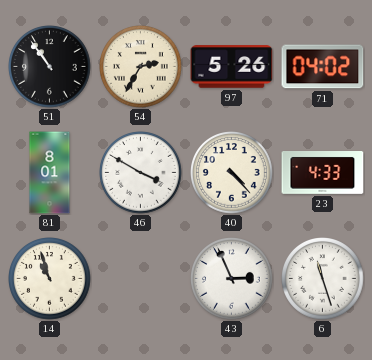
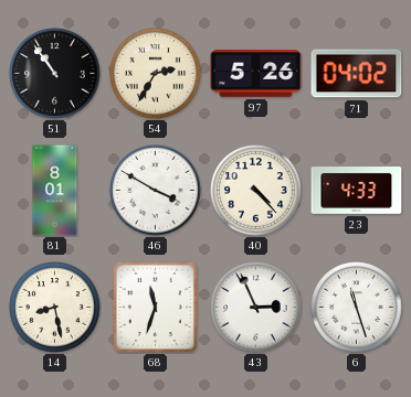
14: 10:57 -> 8:28 (55, 308)
68: none -> 11:33 (155, 307)
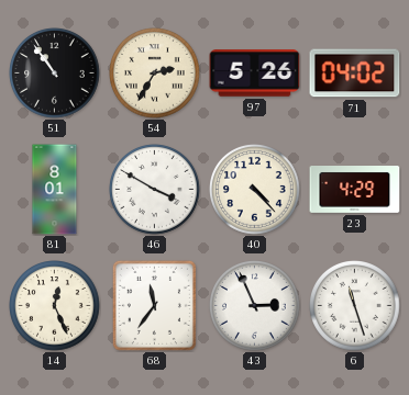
23: 4:33 -> 4:29 (355, 190)
14: 8:28 -> 12:26 (55, 306)
68: 11:33 -> 11:36 (154, 305)
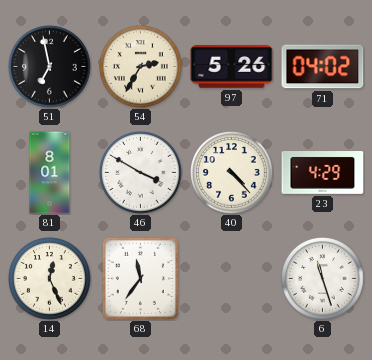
51: 10:54 -> 6:58 (50, 67)
43: 2:56 -> none (255, 306)
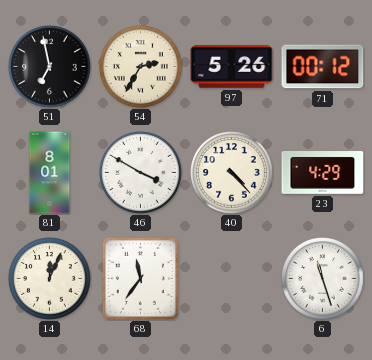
71: 04:02 -> 00:12 (323, 67)
14: 12:26 -> 12:04 (50, 279)
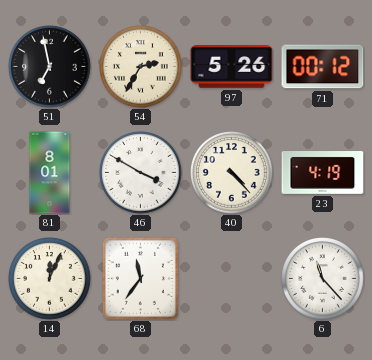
23: 4:29 -> 4:19 (323, 173)
6: 11:27 -> 11:23 (323, 279)
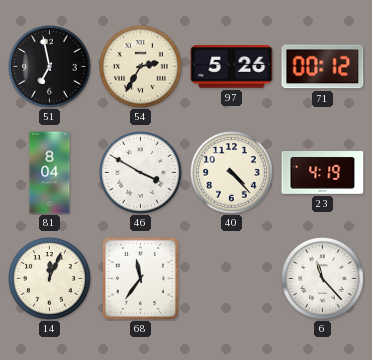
81: 8:01 -> 8:04 (50, 173)
